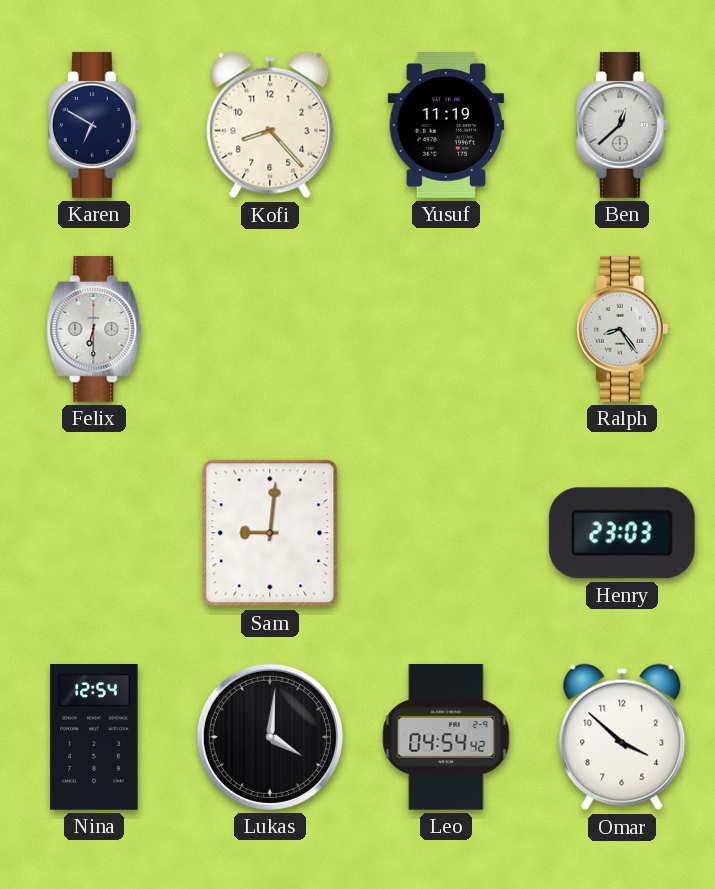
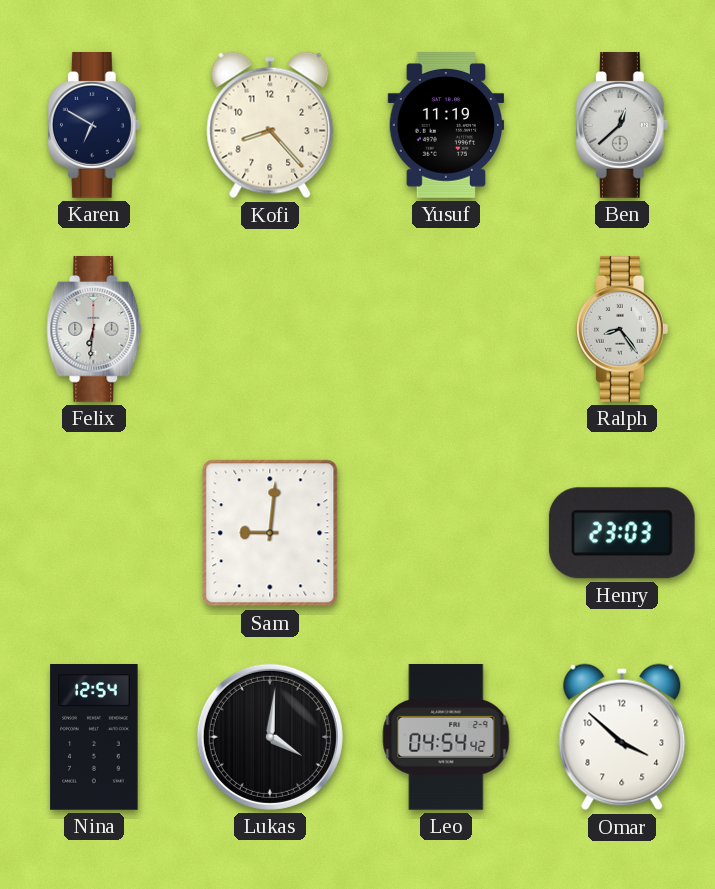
Felix: 6:30 -> 6:31 (94, 330)
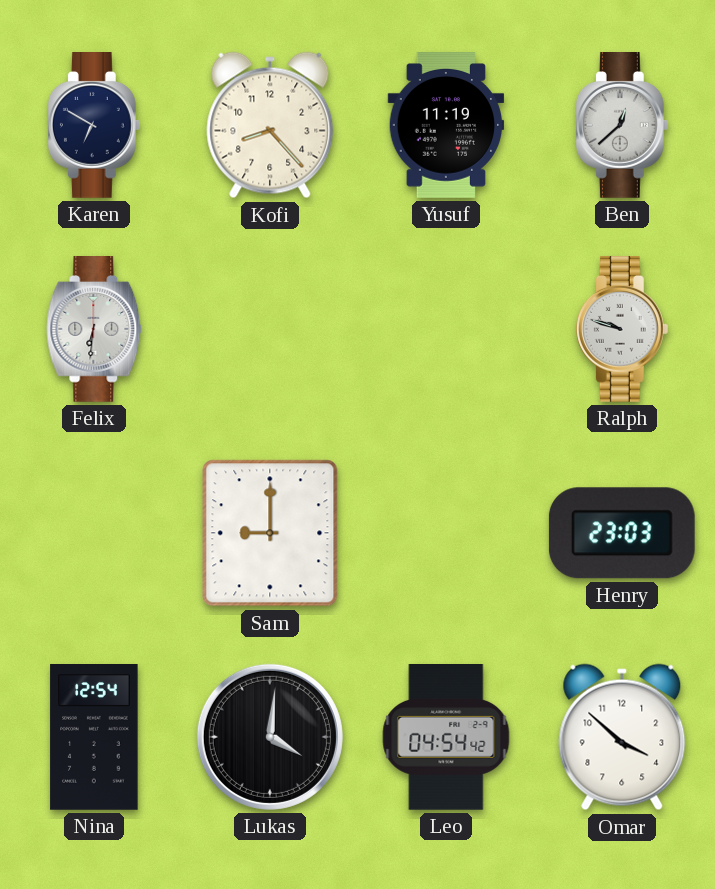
Ralph: 8:24 -> 9:48 (622, 330)
Sam: 9:01 -> 9:00 (270, 533)
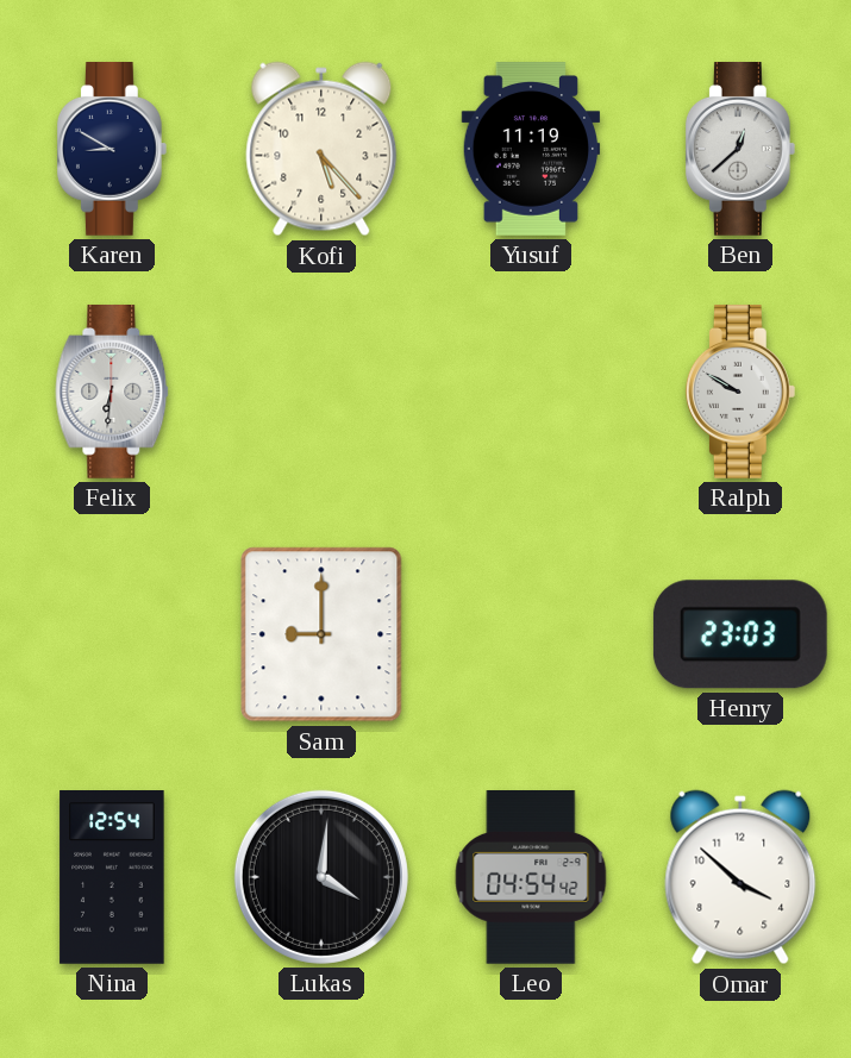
Karen: 6:50 -> 8:50 (112, 150)
Kofi: 8:23 -> 5:23 (321, 149)
Ralph: 9:48 -> 9:50 (740, 393)
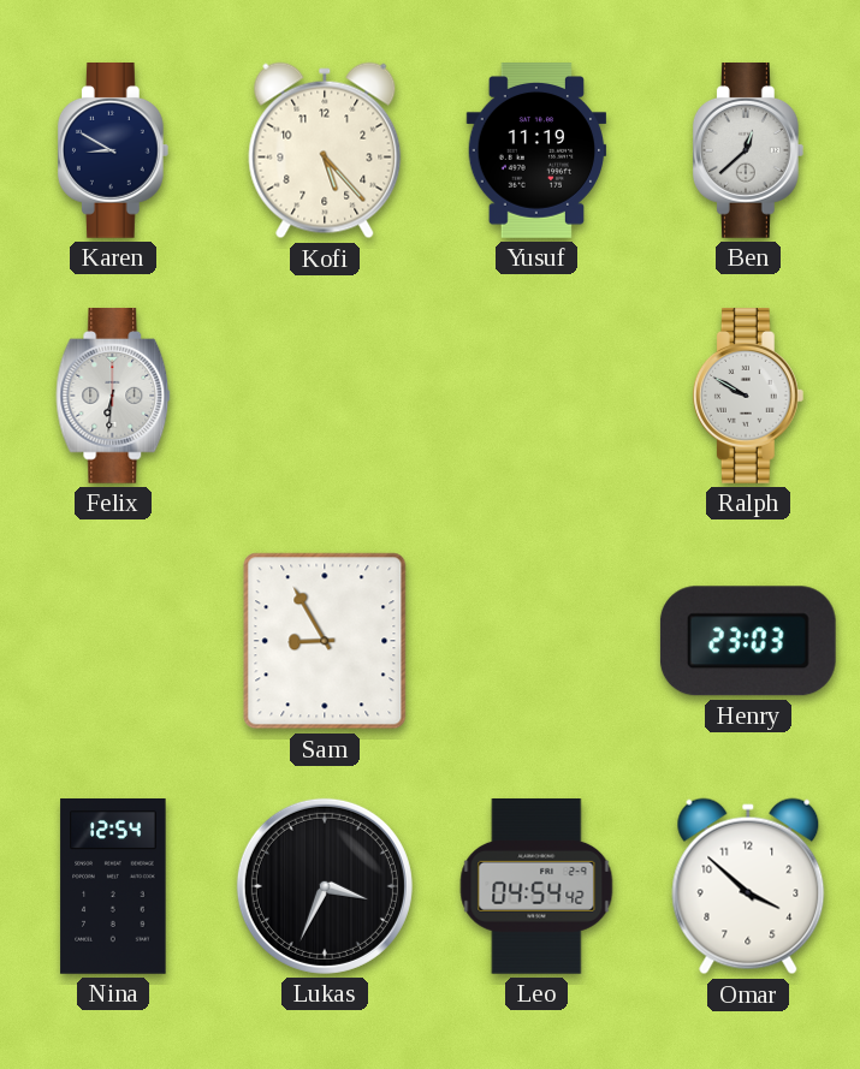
Sam: 9:00 -> 8:55 (325, 641)
Lukas: 4:01 -> 3:34 (325, 886)
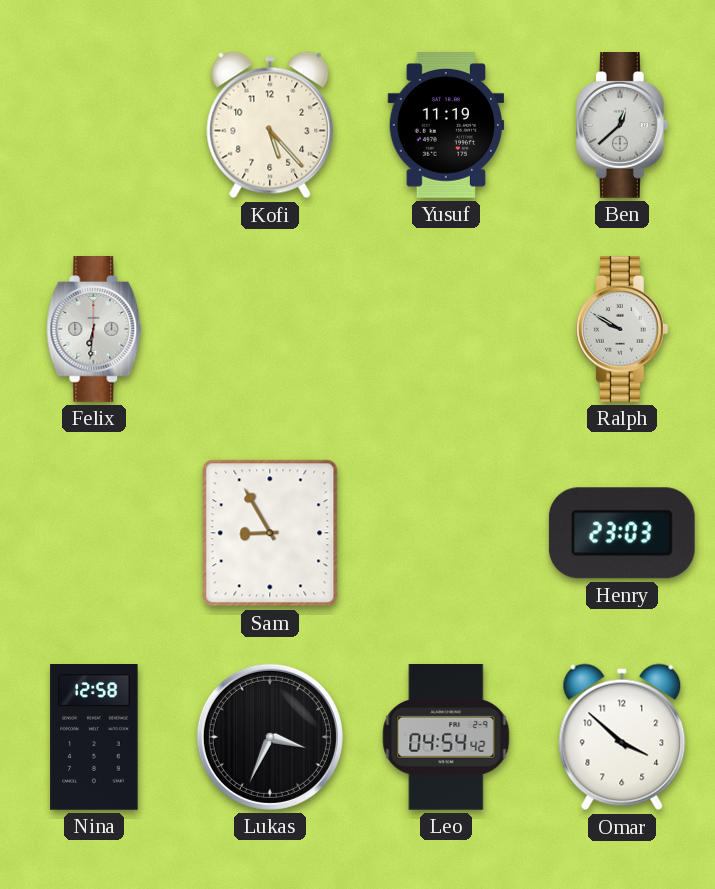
Karen: 8:50 -> none (113, 152)
Nina: 12:54 -> 12:58 (94, 737)
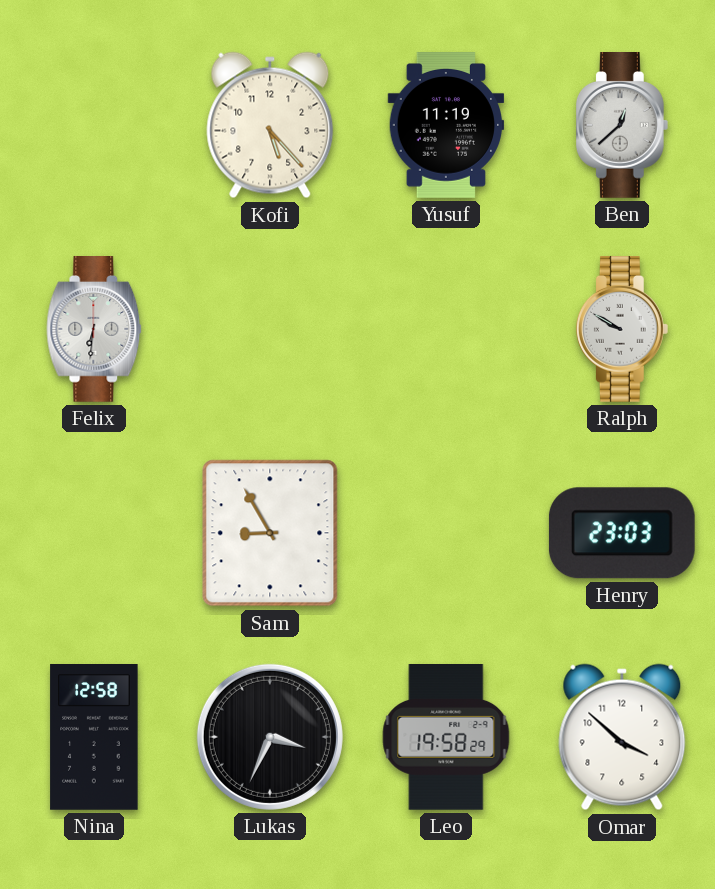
Leo: 04:54 -> 19:58 (446, 738)
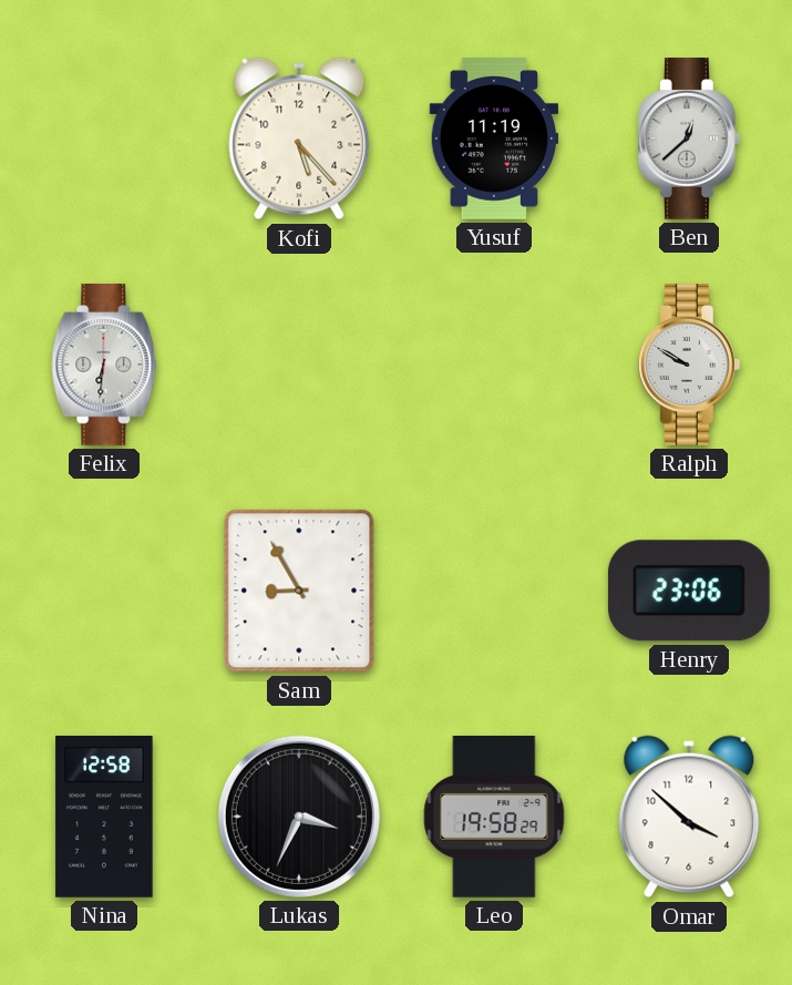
Henry: 23:03 -> 23:06 (689, 591)
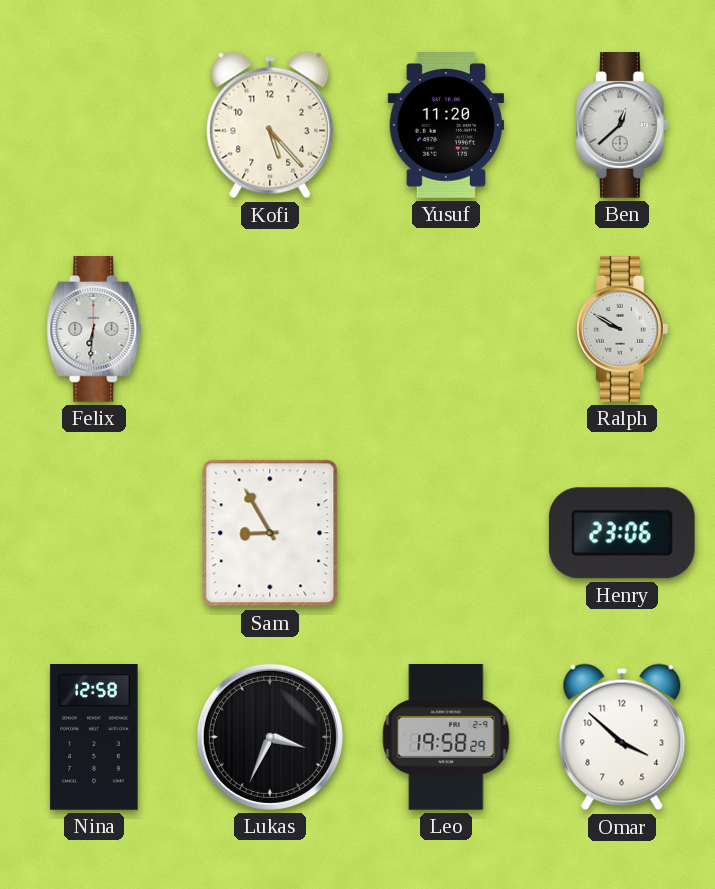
Yusuf: 11:19 -> 11:20 (446, 125)
